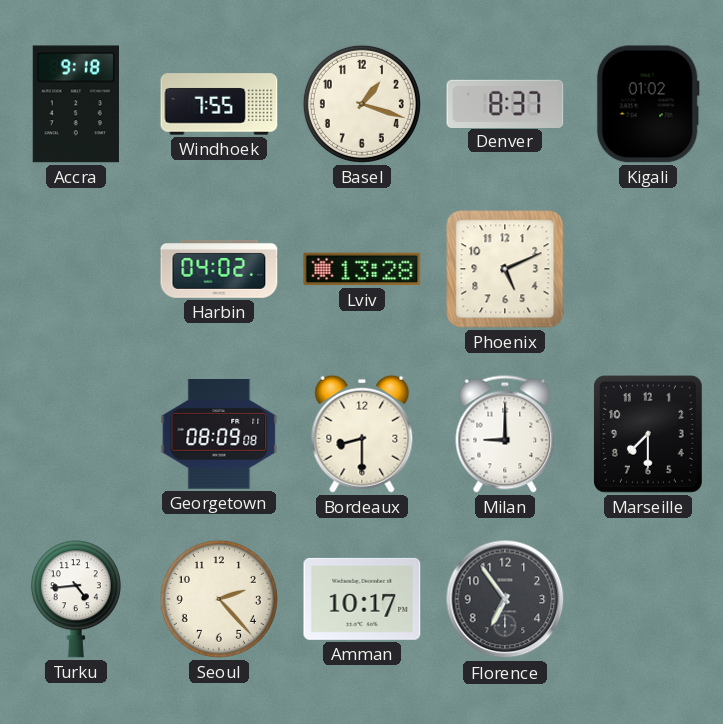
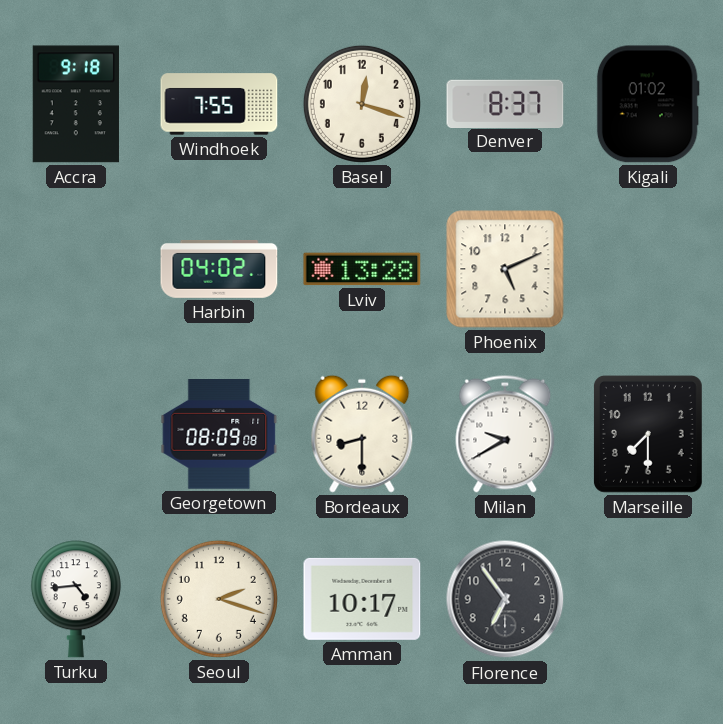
Basel: 1:18 -> 12:18 (362, 104)
Milan: 9:00 -> 9:40 (505, 434)
Seoul: 2:23 -> 2:18 (219, 599)
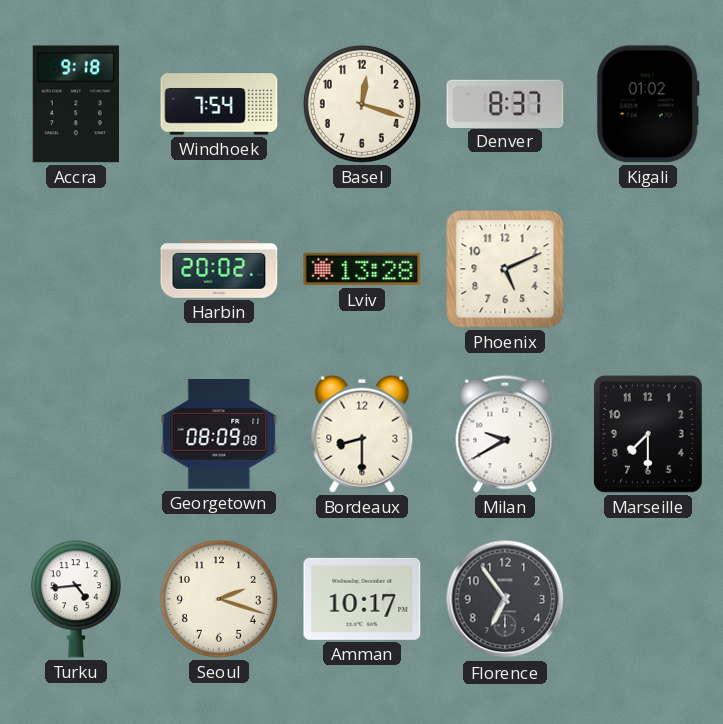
Windhoek: 7:55 -> 7:54 (219, 104)
Harbin: 04:02 -> 20:02 (219, 269)
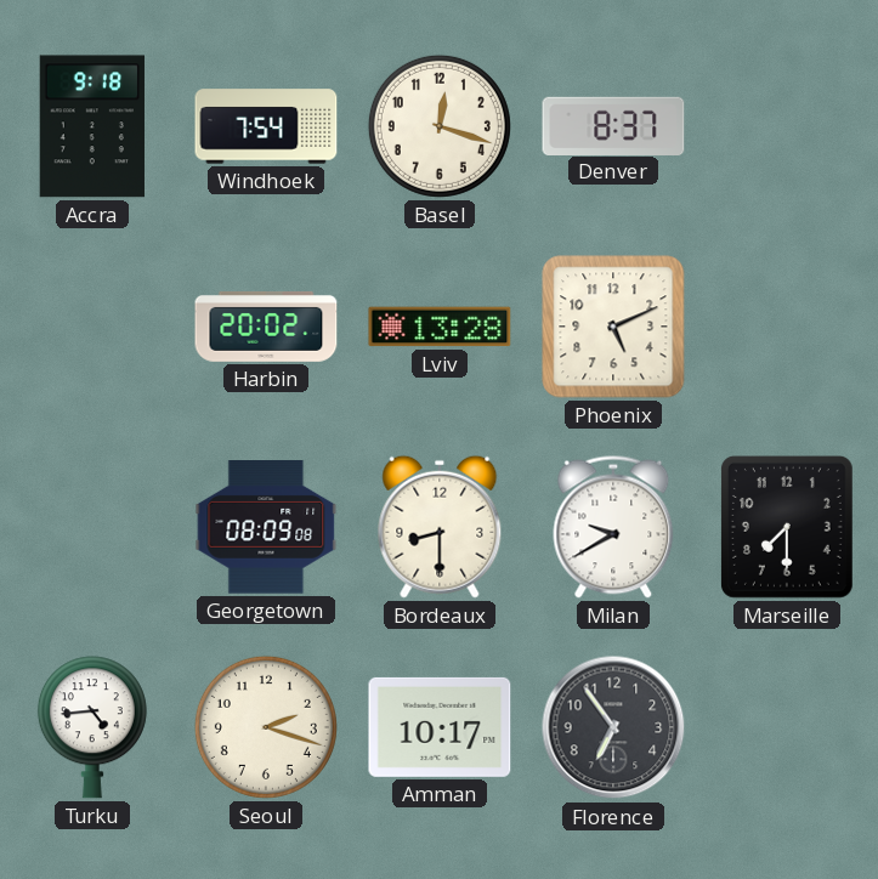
Kigali: 01:02 -> none (648, 104)
